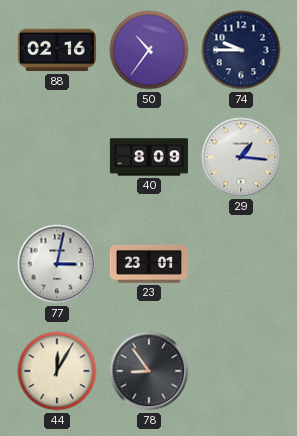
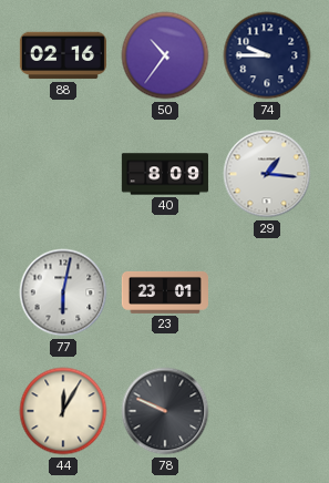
77: 3:02 -> 6:02 (63, 292)
78: 8:54 -> 9:49 (165, 411)
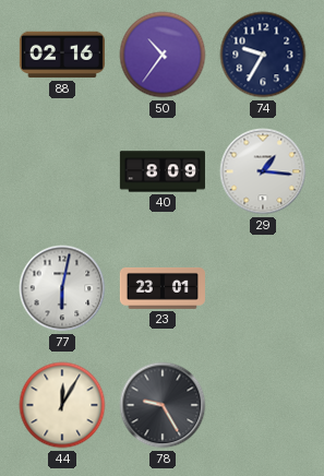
74: 9:45 -> 9:35 (263, 55)
78: 9:49 -> 9:25 (163, 405)
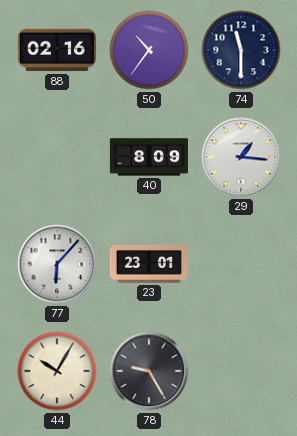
74: 9:35 -> 11:30 (241, 50)
77: 6:02 -> 6:07 (57, 264)
44: 12:05 -> 10:05 (57, 371)
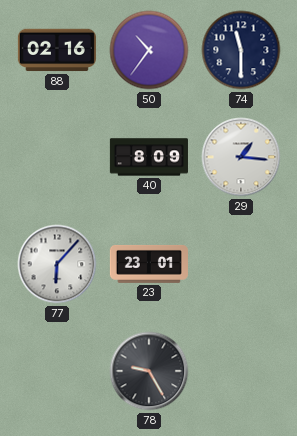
44: 10:05 -> none (57, 371)
